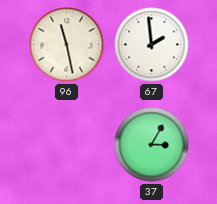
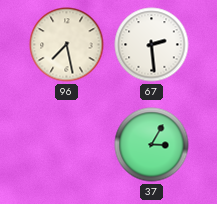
96: 11:28 -> 7:28 (67, 45)
67: 1:59 -> 2:29 (152, 45)
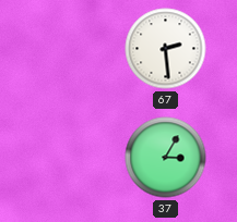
96: 7:28 -> none (67, 45)
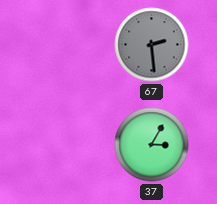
67 dial: white -> grey (152, 45)
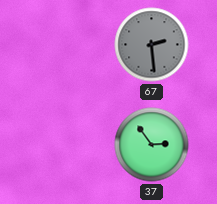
37: 3:05 -> 2:54 (152, 145)
